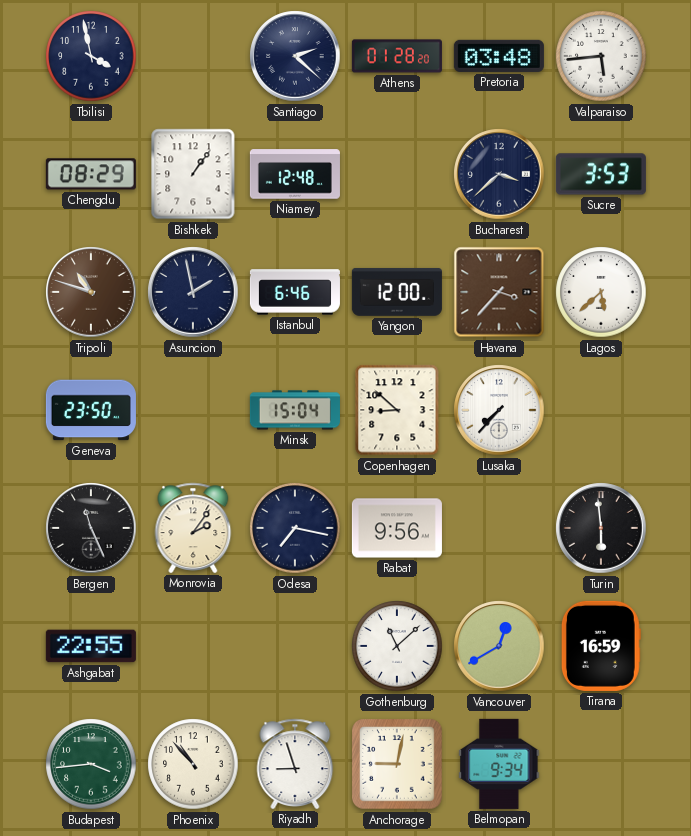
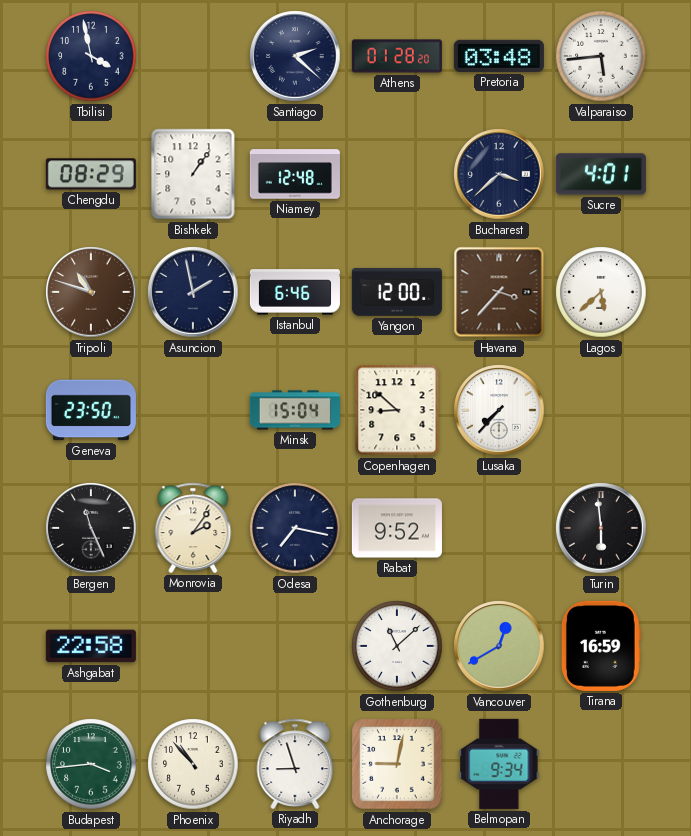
Sucre: 3:53 -> 4:01 (601, 174)
Rabat: 9:56 -> 9:52 (397, 528)
Ashgabat: 22:55 -> 22:58 (91, 646)
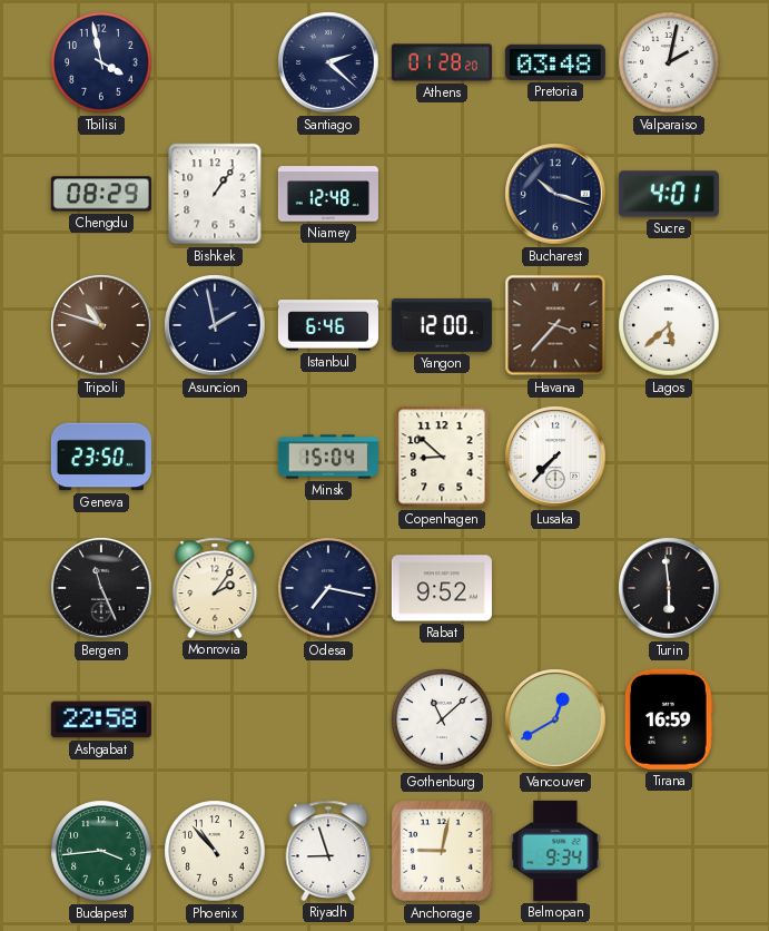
Valparaiso: 5:44 -> 2:02 (669, 62)
Bucharest: 3:38 -> 10:18 (555, 194)
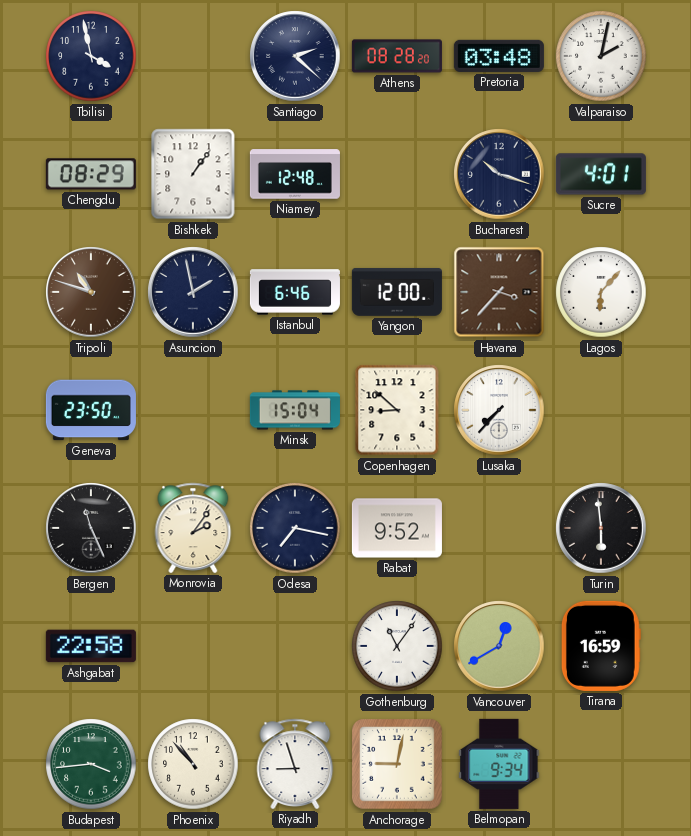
Athens: 01:28 -> 08:28 (397, 56)
Lagos: 5:38 -> 6:07 (601, 292)
Gothenburg: 11:08 -> 11:06 (397, 646)
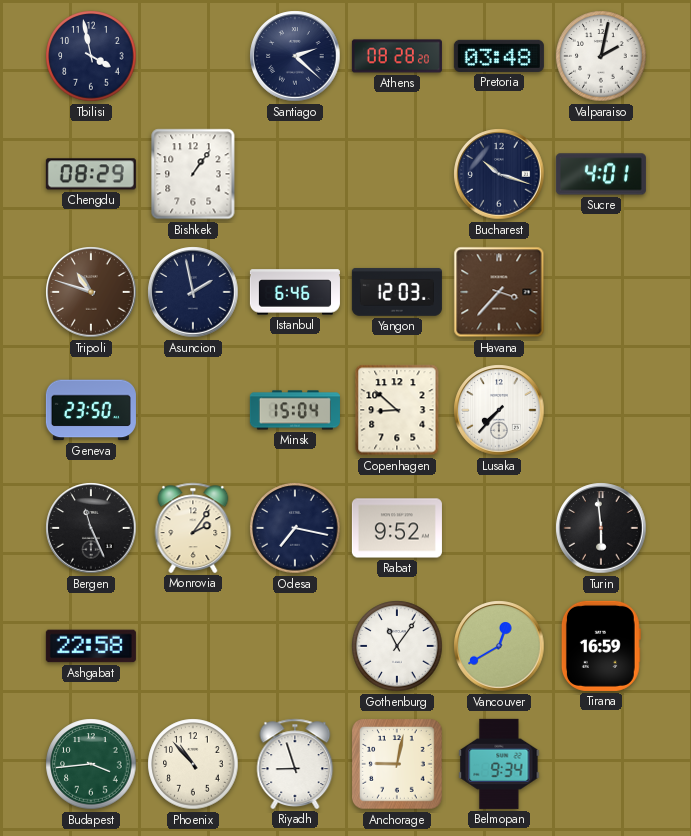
Niamey: 12:48 -> none (295, 174)
Yangon: 12:00 -> 12:03 (397, 292)
Lagos: 6:07 -> none (601, 292)
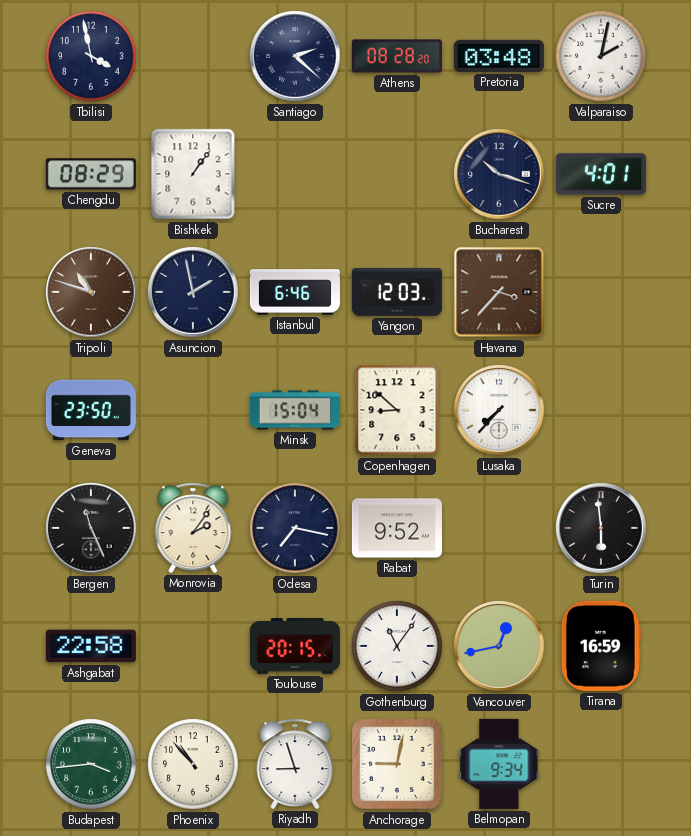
Toulouse: none -> 20:15 (295, 646)
Vancouver: 12:40 -> 12:43 (499, 646)
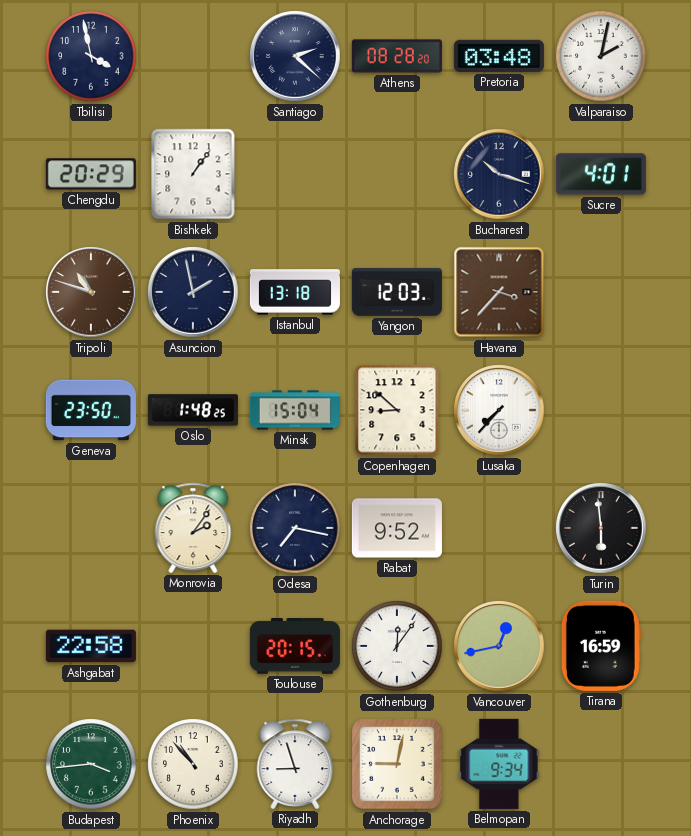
Chengdu: 08:29 -> 20:29 (91, 174)
Istanbul: 6:46 -> 13:18 (295, 292)
Oslo: none -> 1:48 (193, 410)
Bergen: 11:26 -> none (91, 528)
Gothenburg: 11:06 -> 12:06 (397, 646)
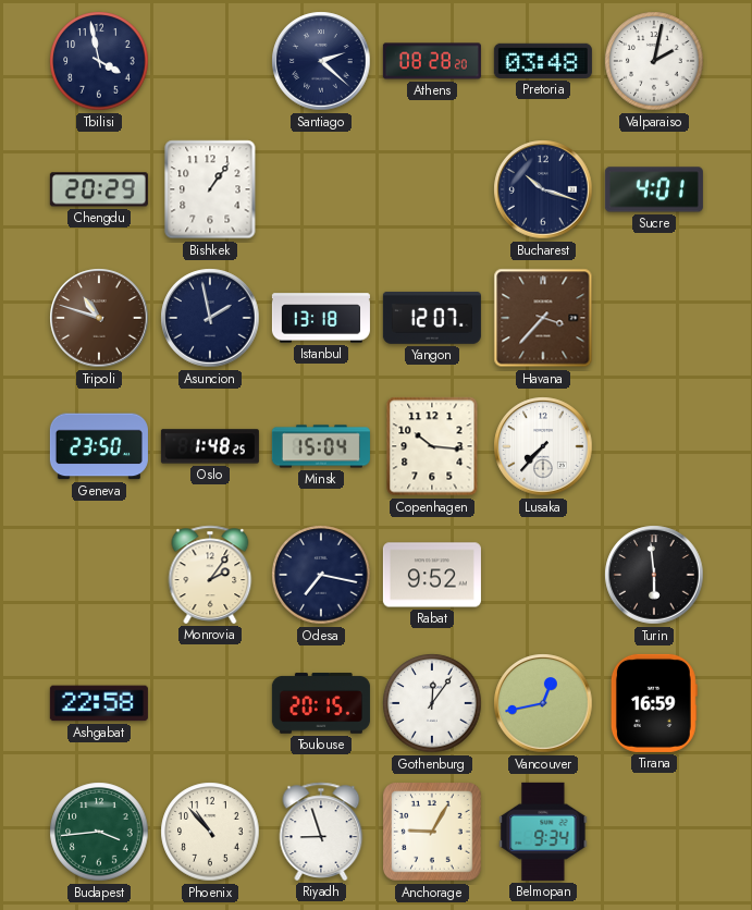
Yangon: 12:03 -> 12:07 (432, 318)
Copenhagen: 8:52 -> 10:16 (432, 446)
Anchorage: 9:02 -> 9:05 (432, 832)
